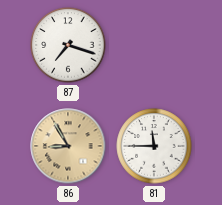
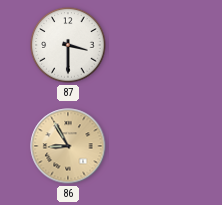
87: 7:18 -> 3:30 (68, 45)
81: 11:45 -> none (154, 146)
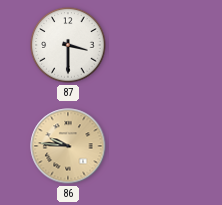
86: 8:55 -> 9:46 (68, 146)
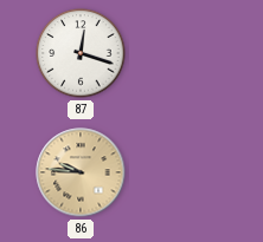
87: 3:30 -> 12:18 (81, 53)
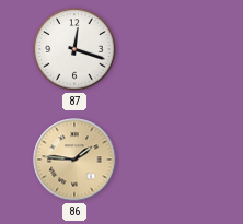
86: 9:46 -> 1:46 (74, 160)
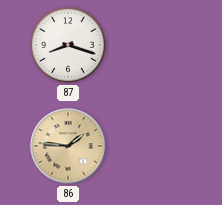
87: 12:18 -> 8:18 (68, 45)
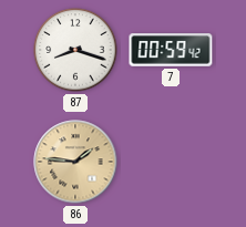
7: none -> 00:59 (171, 50)
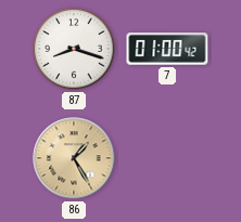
7: 00:59 -> 01:00 (167, 49)
86: 1:46 -> 1:25 (74, 158)
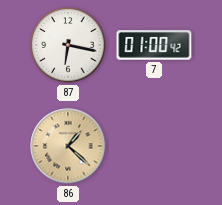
87: 8:18 -> 6:17 (68, 45)
86: 1:25 -> 1:22 (68, 146)
